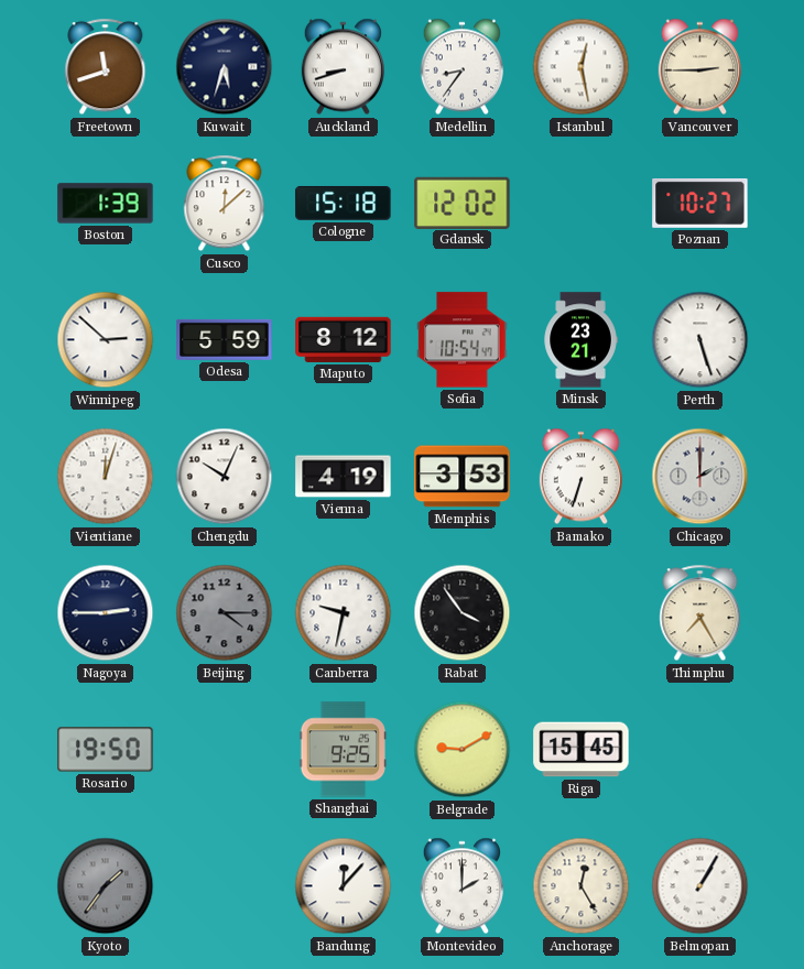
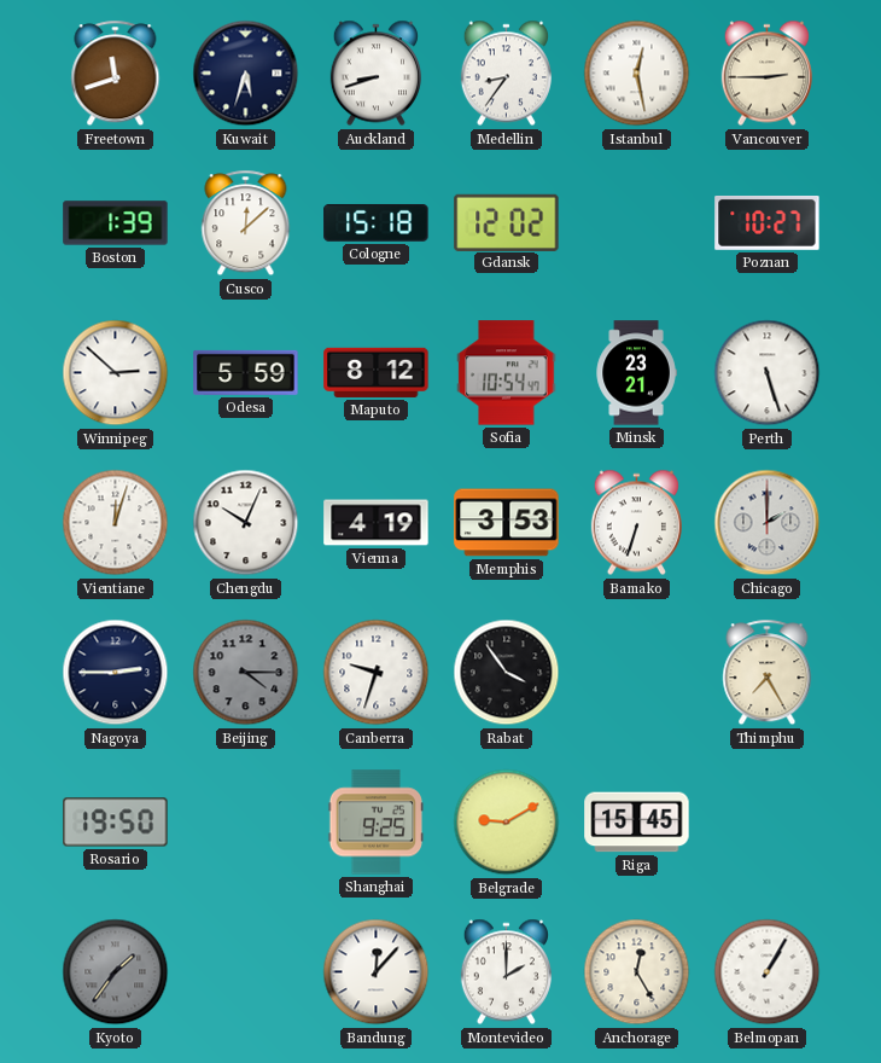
Canberra: 9:32 -> 9:33 (377, 673)
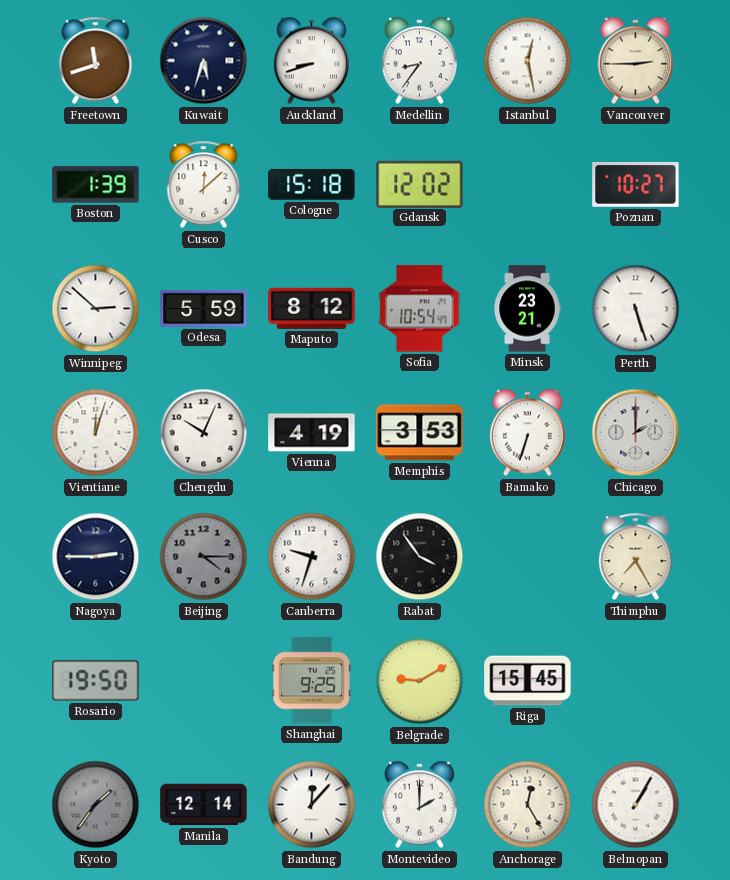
Manila: none -> 12:14 (204, 805)
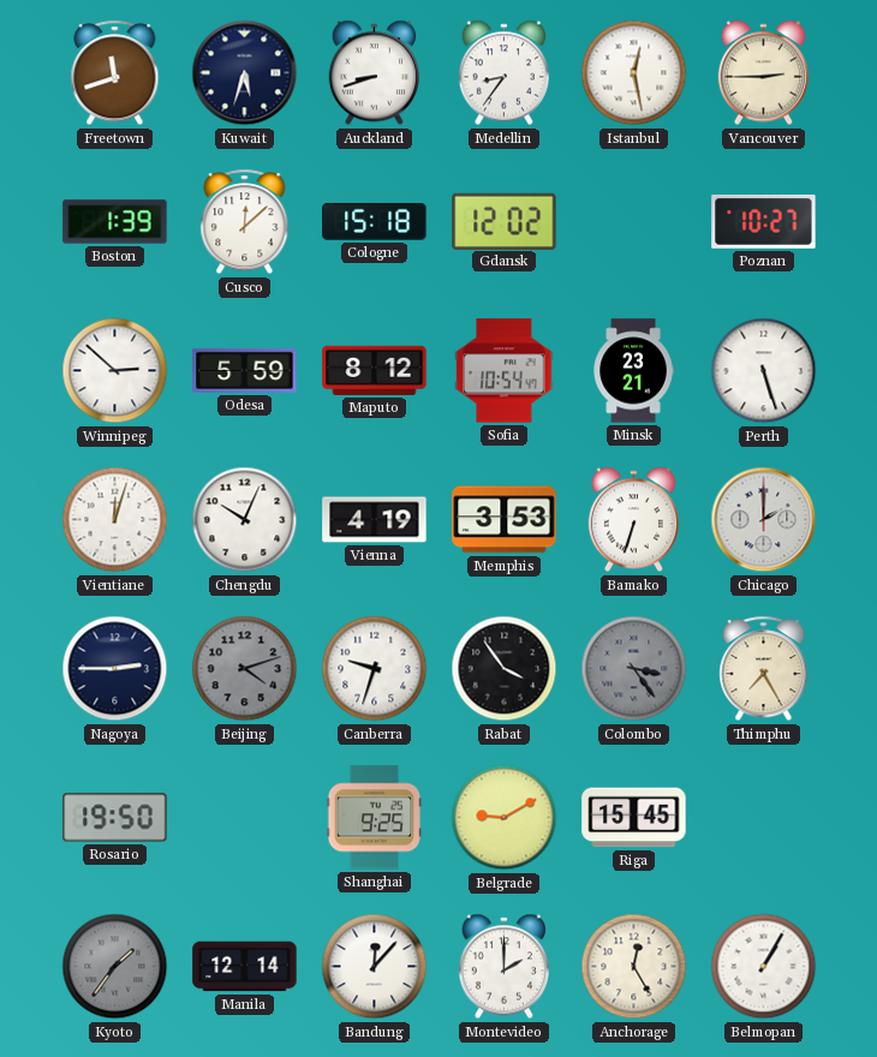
Beijing: 4:15 -> 4:12 (245, 669)
Colombo: none -> 3:24 (634, 669)
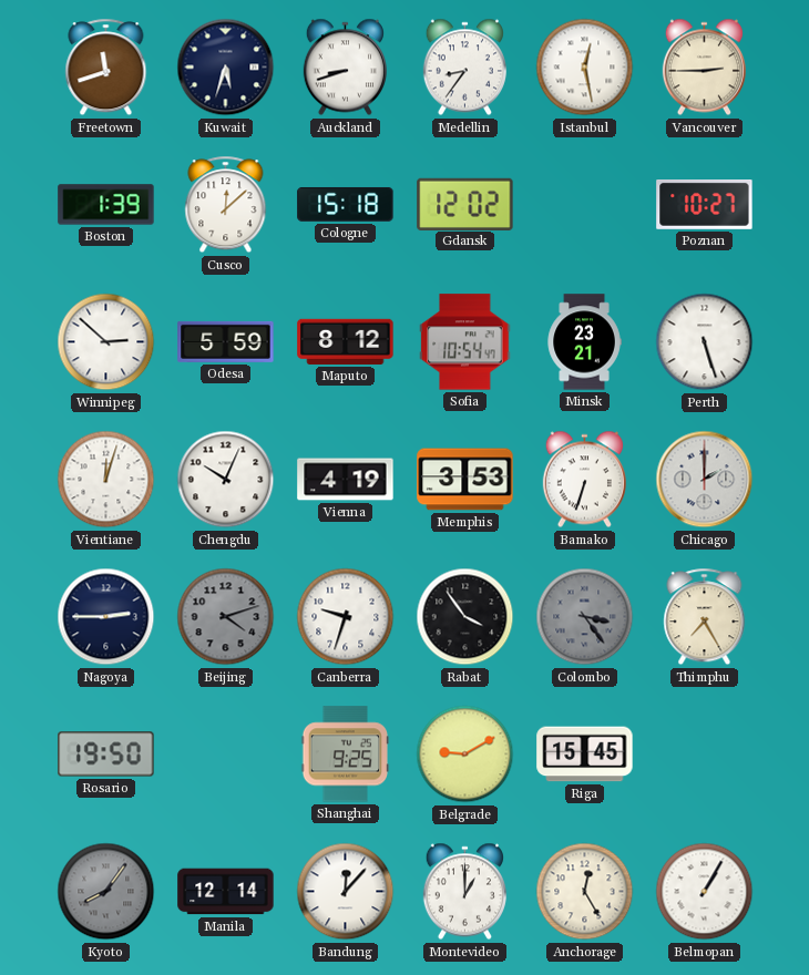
Kyoto: 1:36 -> 8:06 (106, 892)
Montevideo: 2:00 -> 1:00 (464, 892)
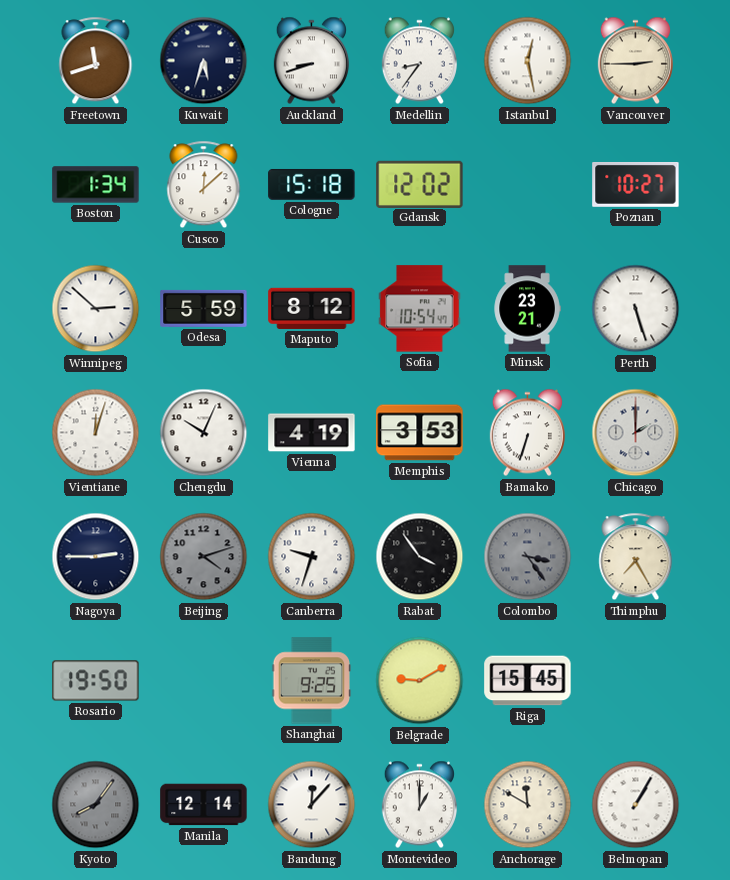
Boston: 1:39 -> 1:34 (96, 185)
Anchorage: 12:25 -> 11:50 (528, 805)
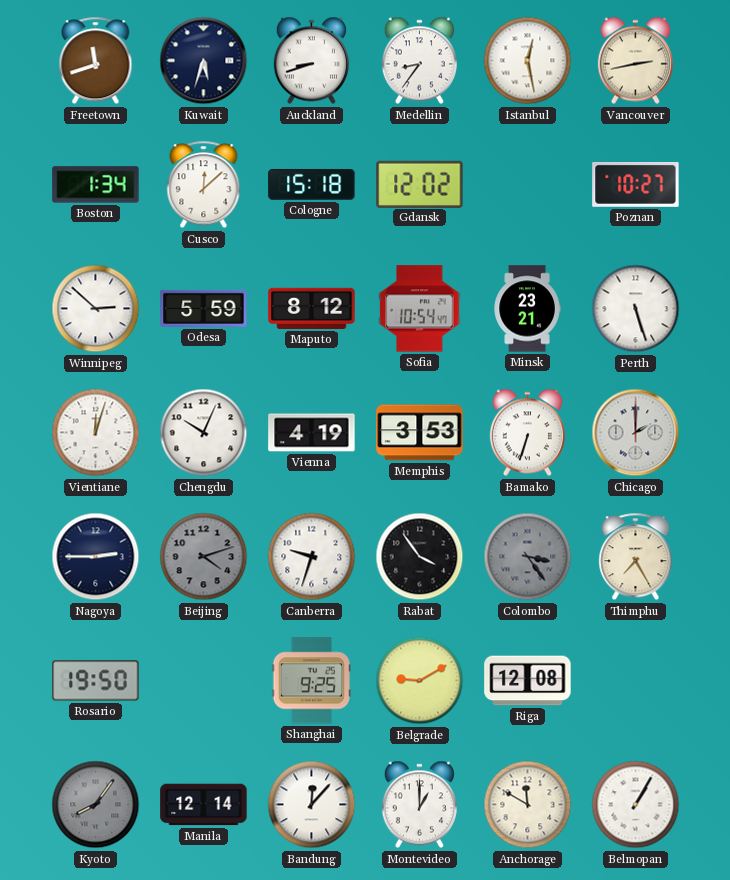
Vancouver: 2:45 -> 2:43 (635, 61)
Riga: 15:45 -> 12:08 (528, 681)
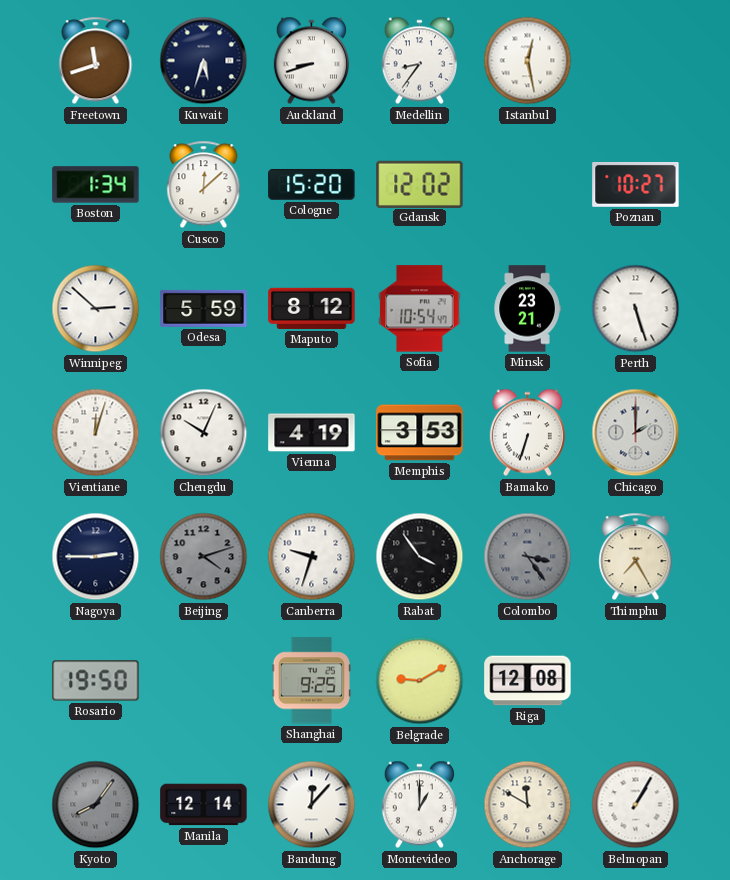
Vancouver: 2:43 -> none (635, 61)
Cologne: 15:18 -> 15:20 (312, 184)
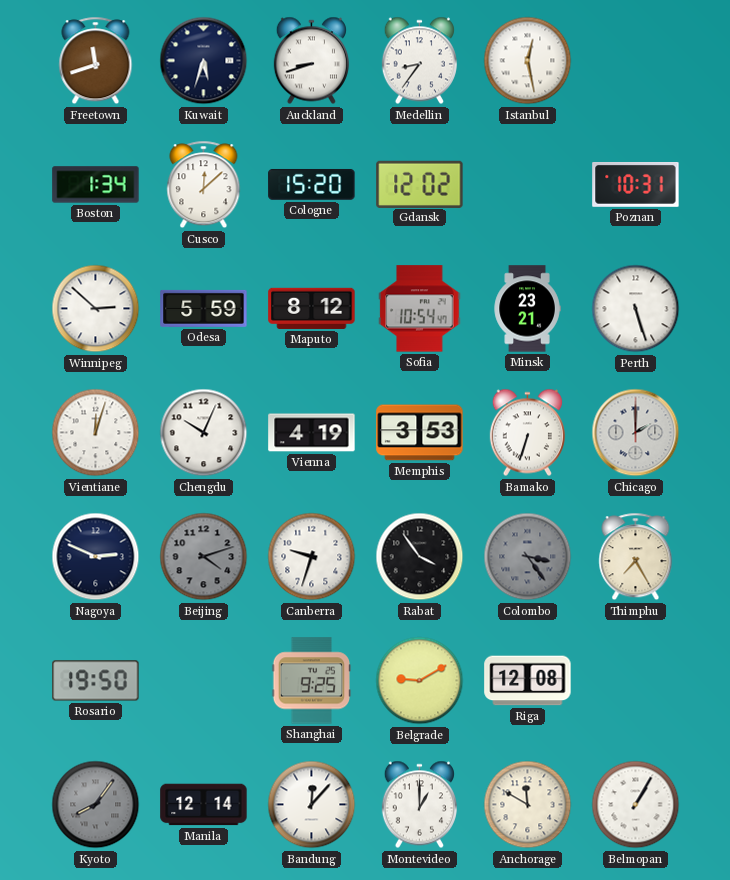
Poznan: 10:27 -> 10:31 (636, 185)
Nagoya: 2:45 -> 2:49 (96, 557)
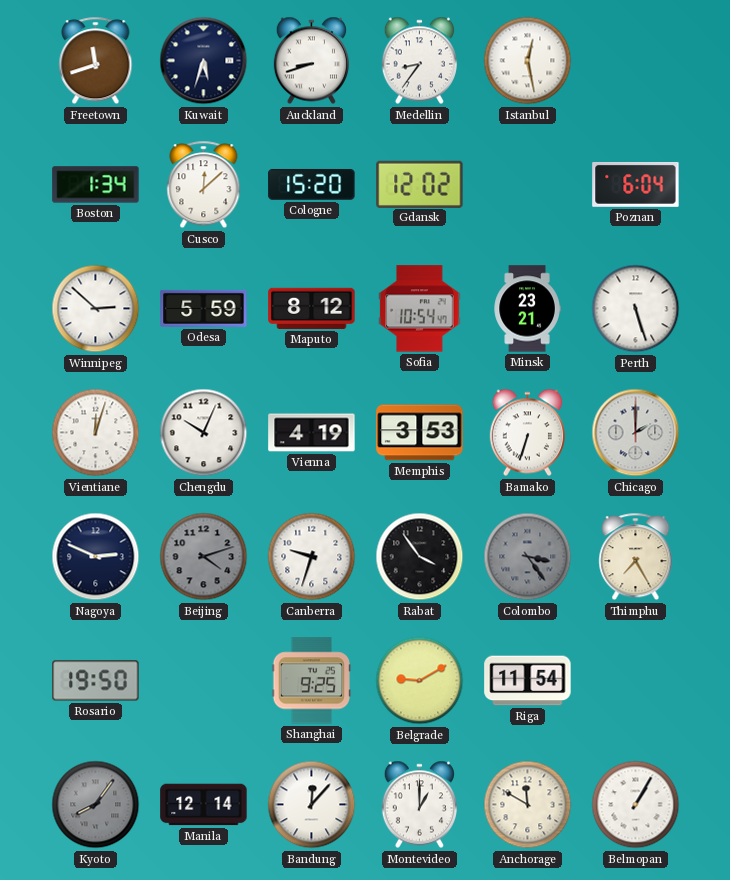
Poznan: 10:31 -> 6:04 (636, 185)
Riga: 12:08 -> 11:54 (528, 681)
